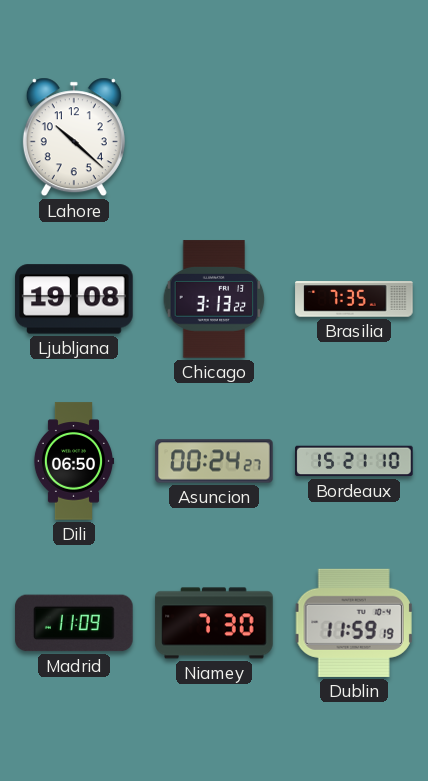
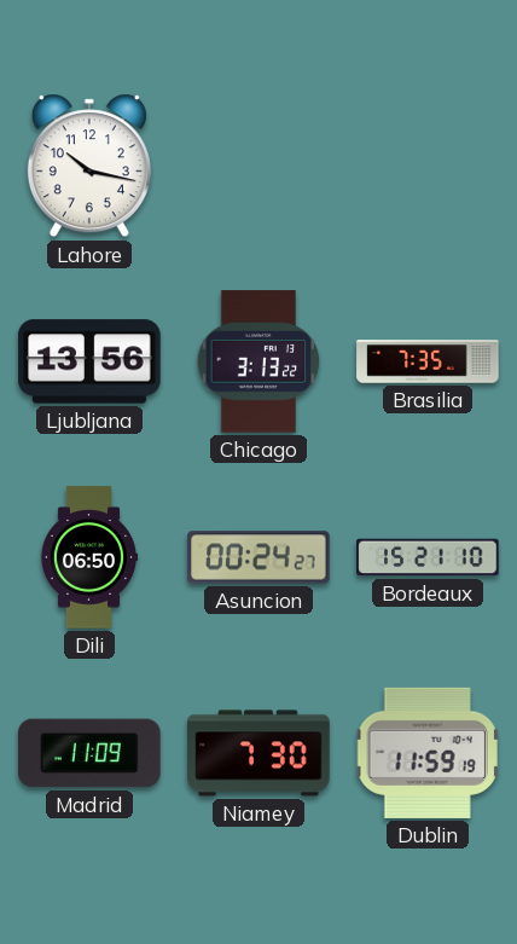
Lahore: 10:22 -> 10:17 (89, 166)
Ljubljana: 19:08 -> 13:56 (89, 361)
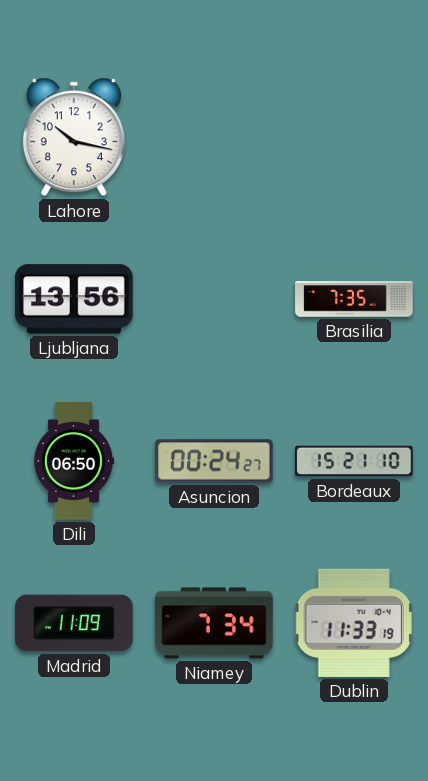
Chicago: 3:13 -> none (258, 361)
Niamey: 7:30 -> 7:34 (214, 623)
Dublin: 11:59 -> 11:33 (354, 623)
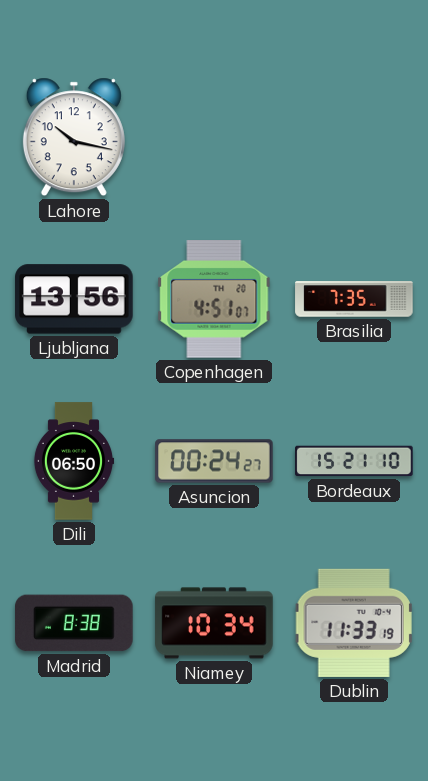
Copenhagen: none -> 4:51 (214, 299)
Madrid: 11:09 -> 8:38 (74, 623)
Niamey: 7:34 -> 10:34 (214, 623)
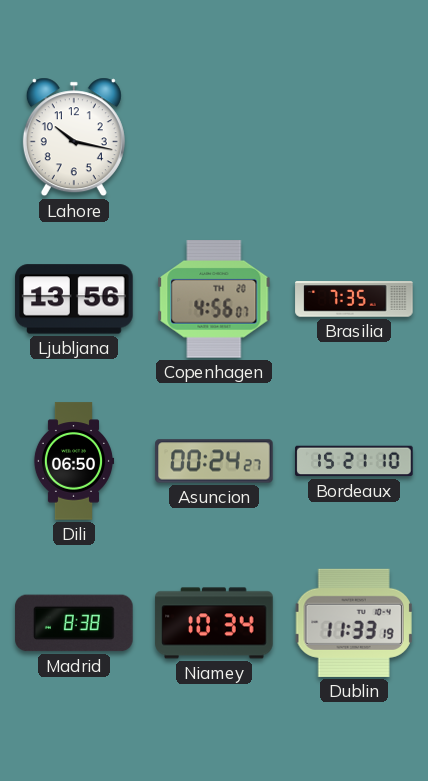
Copenhagen: 4:51 -> 4:56 (214, 299)
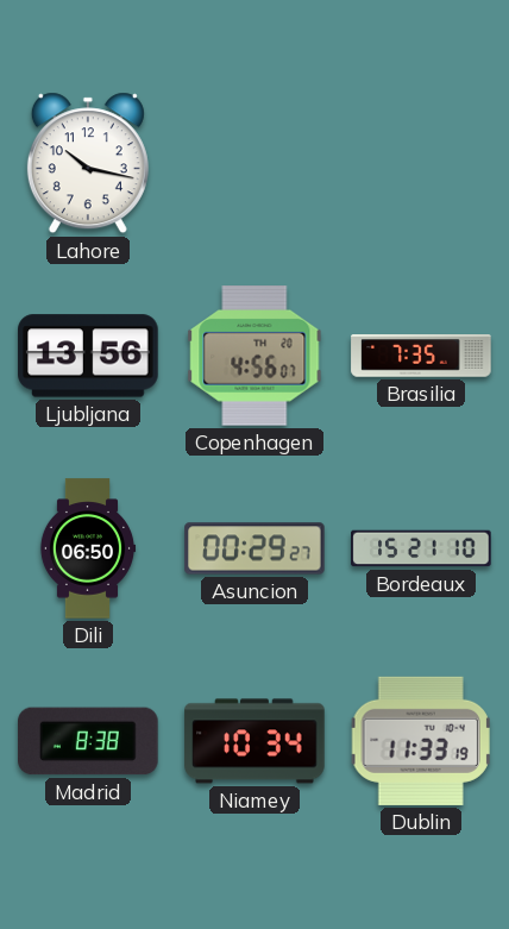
Asuncion: 00:24 -> 00:29 (254, 548)
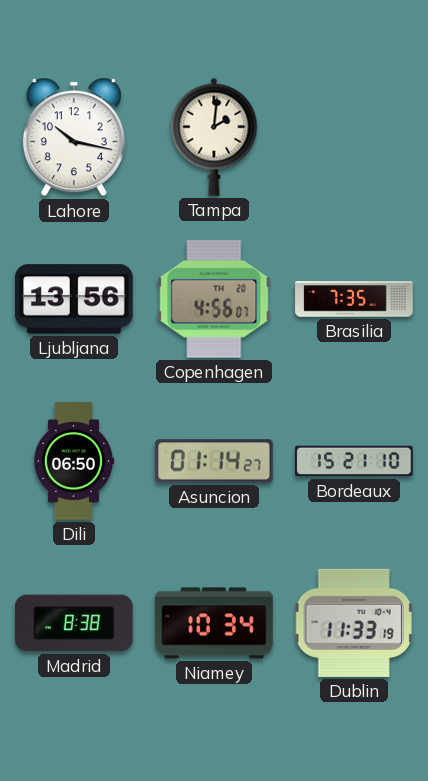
Tampa: none -> 2:01 (214, 137)
Asuncion: 00:29 -> 01:14 (214, 461)
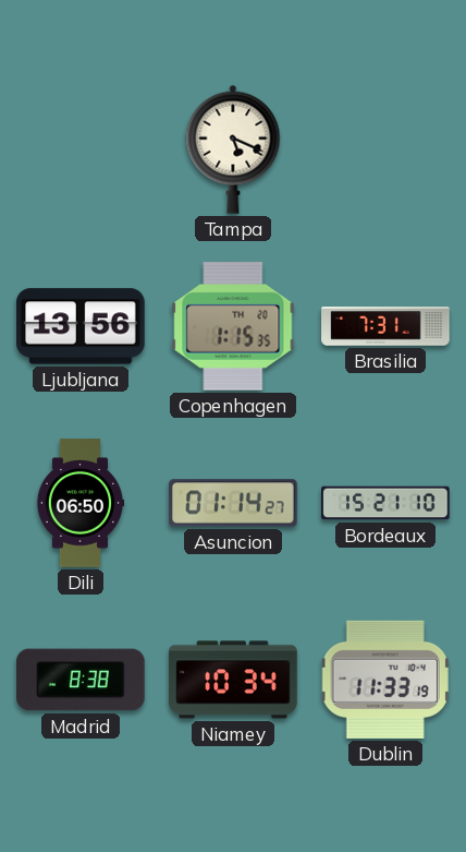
Lahore: 10:17 -> none (74, 137)
Tampa: 2:01 -> 5:19 (233, 149)
Copenhagen: 4:56 -> 1:15 (233, 326)
Brasilia: 7:35 -> 7:31 (385, 326)
